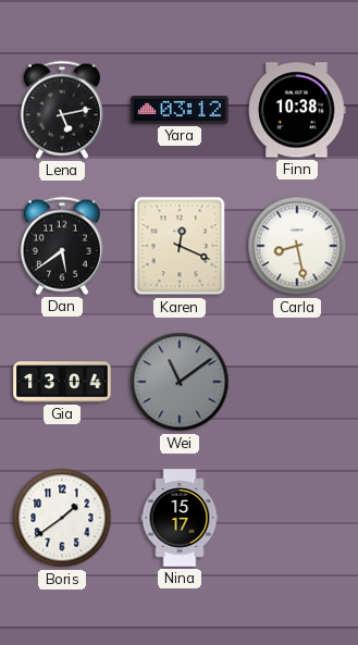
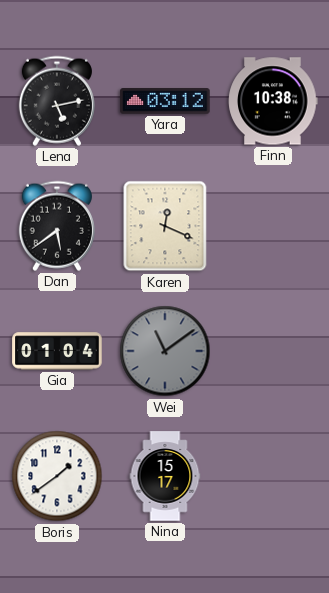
Carla: 8:28 -> none (297, 246)
Gia: 13:04 -> 01:04 (57, 351)
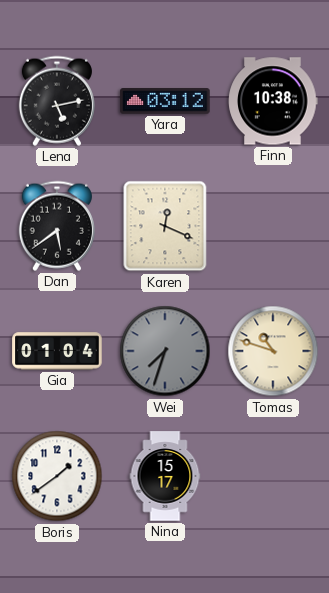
Wei: 11:09 -> 7:33 (165, 351)
Tomas: none -> 10:48 (273, 351)
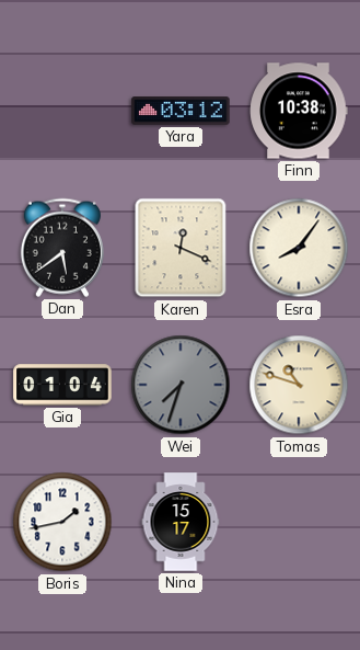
Lena: 5:13 -> none (57, 101)
Esra: none -> 8:06 (299, 248)
Boris: 1:39 -> 1:43 (62, 522)
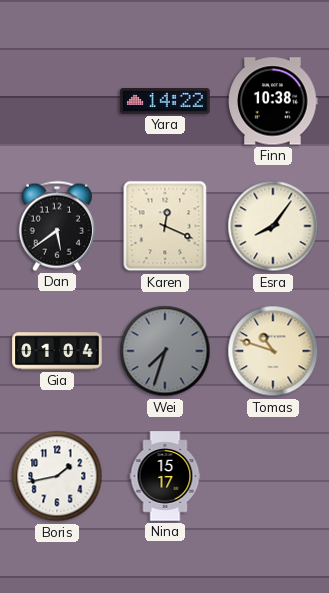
Yara: 03:12 -> 14:22 (165, 101)
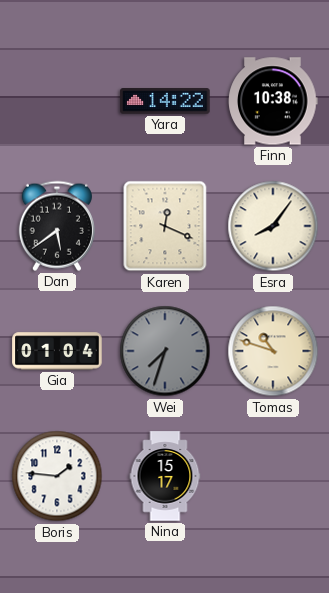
Boris: 1:43 -> 1:46 (57, 476)
